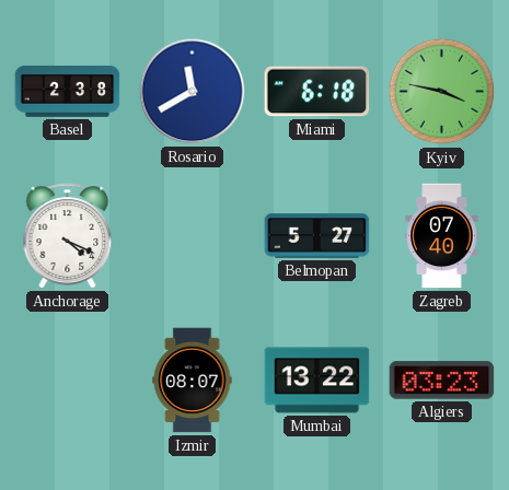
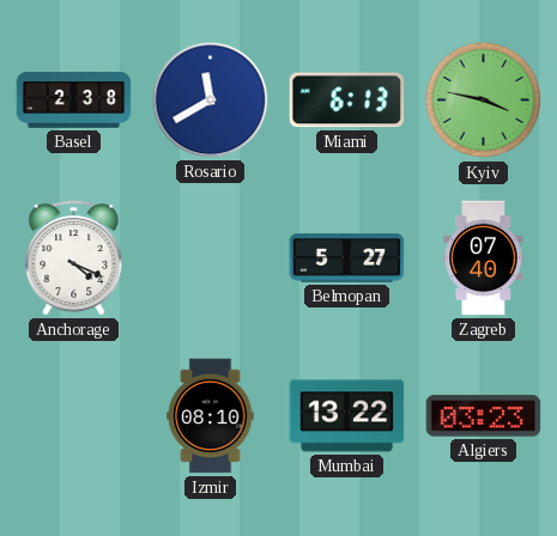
Miami: 6:18 -> 6:13 (347, 100)
Izmir: 08:07 -> 08:10 (211, 416)
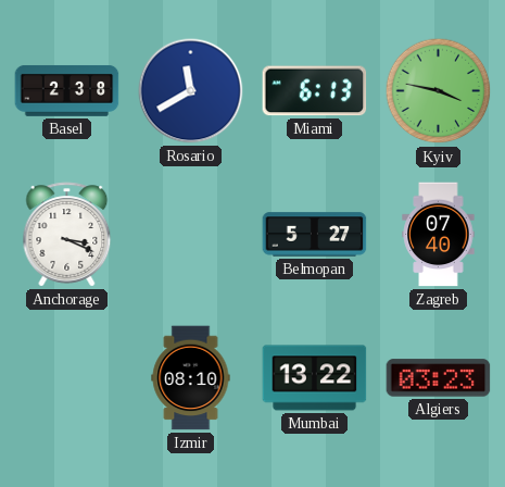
Anchorage: 4:19 -> 3:19 (67, 235)
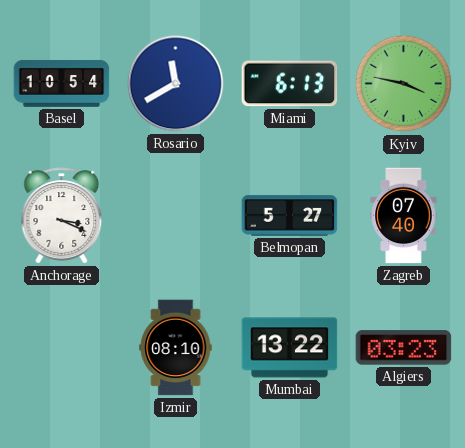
Basel: 2:38 -> 10:54 (62, 83)
